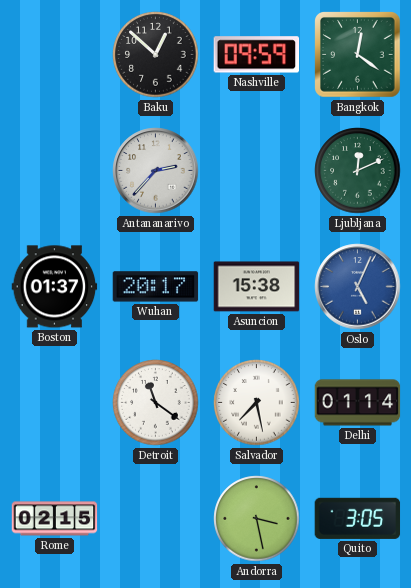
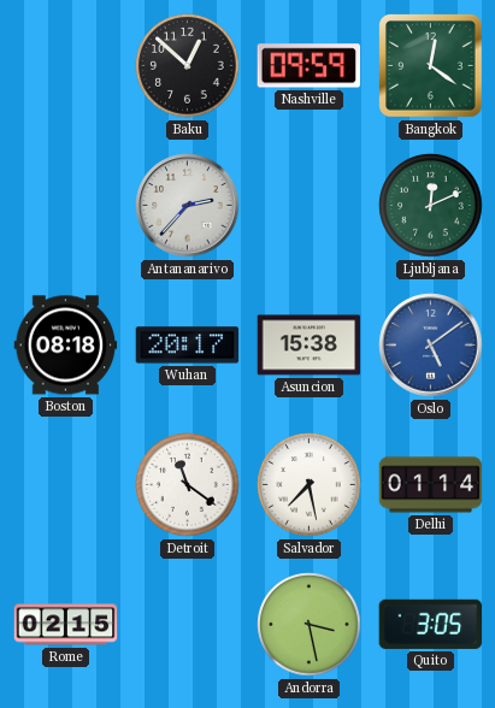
Boston: 01:37 -> 08:18 (66, 346)
Oslo: 5:04 -> 5:09 (431, 346)
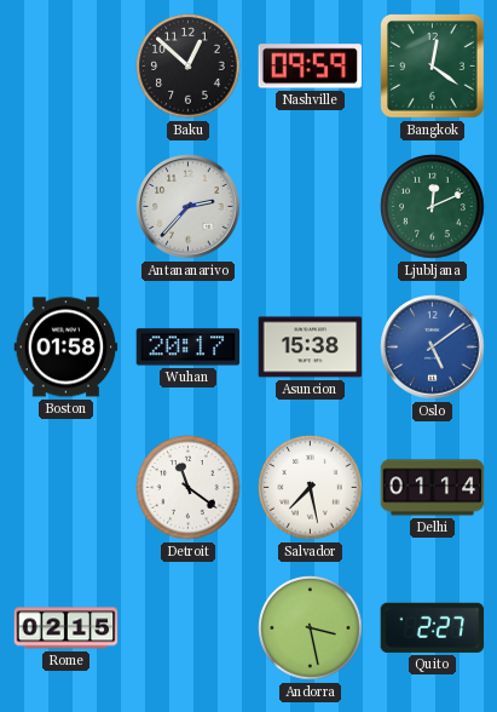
Boston: 08:18 -> 01:58 (67, 348)
Quito: 3:05 -> 2:27 (433, 627)
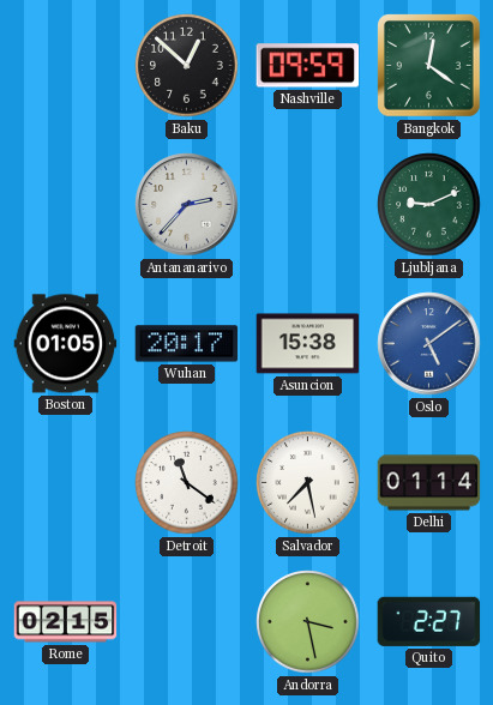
Ljubljana: 12:11 -> 9:11 (429, 205)
Boston: 01:58 -> 01:05 (66, 344)
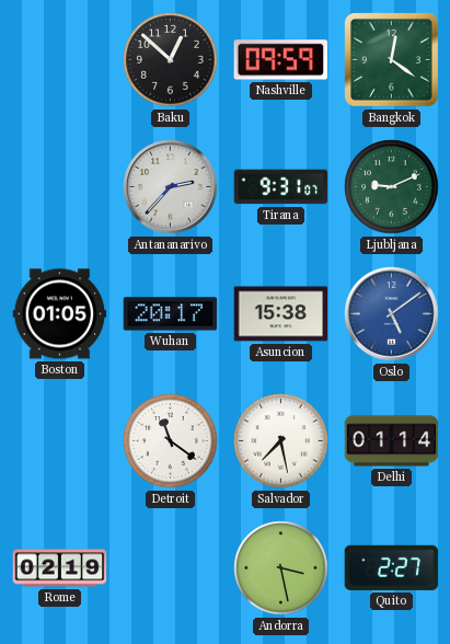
Tirana: none -> 9:31 (281, 187)
Rome: 02:15 -> 02:19 (60, 568)
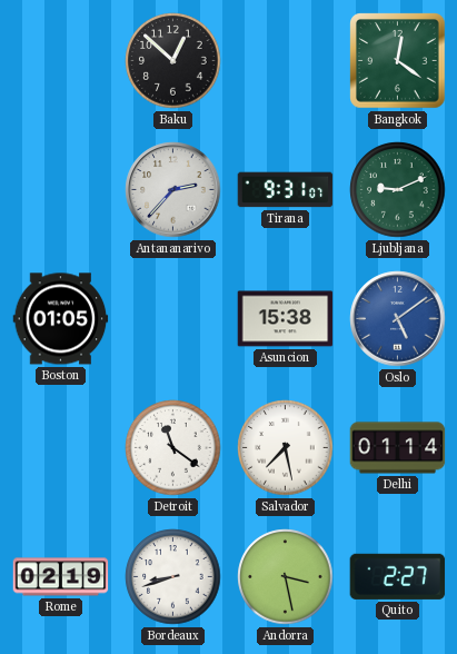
Nashville: 09:59 -> none (281, 60)
Wuhan: 20:17 -> none (171, 314)
Bordeaux: none -> 8:42 (173, 577)
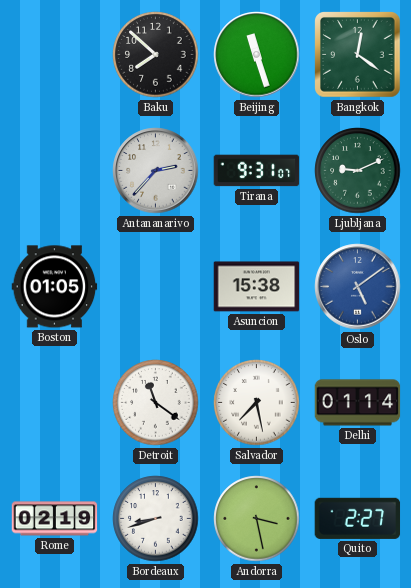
Baku: 12:52 -> 7:52 (156, 55)
Beijing: none -> 11:27 (257, 55)
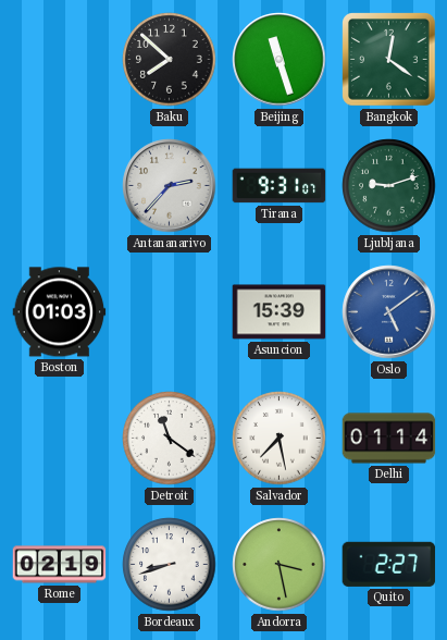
Ljubljana: 9:11 -> 9:12 (389, 186)
Boston: 01:05 -> 01:03 (60, 312)
Asuncion: 15:38 -> 15:39 (280, 312)
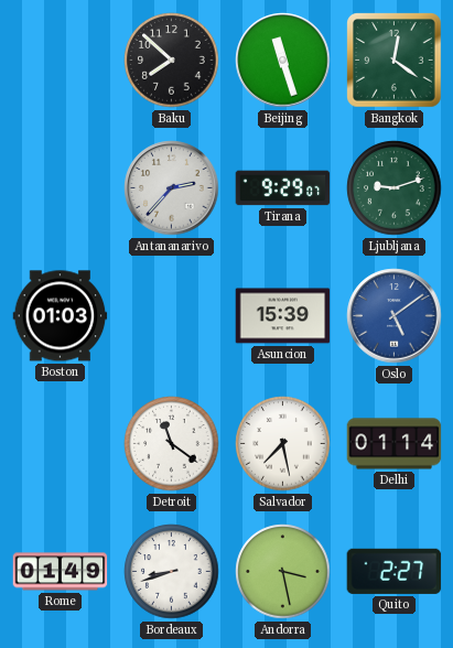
Tirana: 9:31 -> 9:29 (283, 188)
Rome: 02:19 -> 01:49 (61, 572)
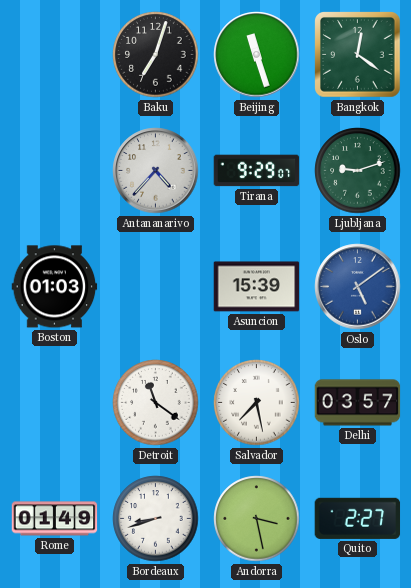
Baku: 7:52 -> 7:03 (156, 55)
Antananarivo: 2:37 -> 4:37 (156, 171)
Delhi: 01:14 -> 03:57 (358, 403)
